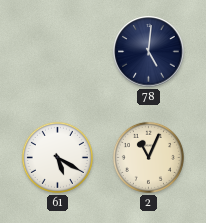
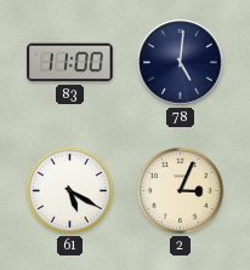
83: none -> 11:00 (70, 63)
2: 11:04 -> 3:04 (180, 190)
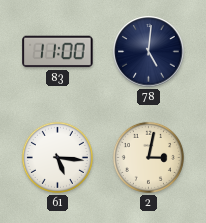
61: 5:20 -> 5:16 (57, 157)
2: 3:04 -> 3:02 (148, 157)
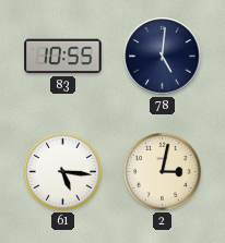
83: 11:00 -> 10:55 (63, 57)
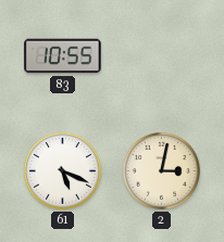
78: 5:01 -> none (163, 57)
61: 5:16 -> 5:19 (62, 170)
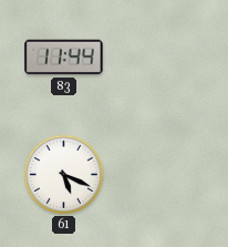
83: 10:55 -> 11:44 (64, 58)
2: 3:02 -> none (161, 170)
